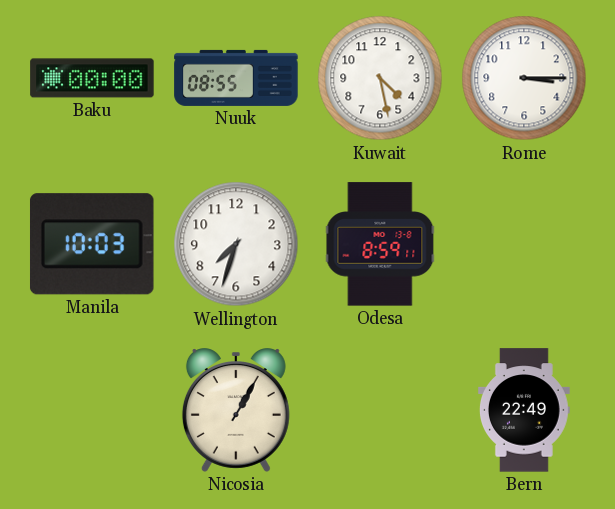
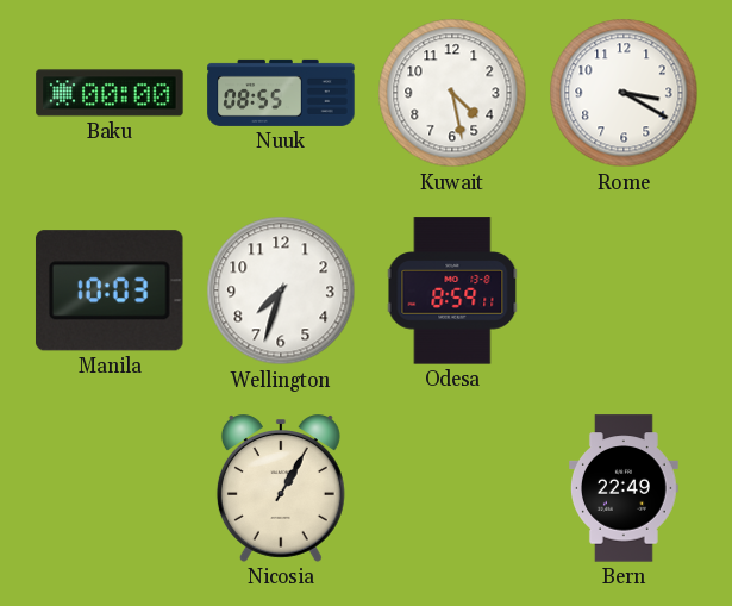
Rome: 3:15 -> 3:20 (624, 93)
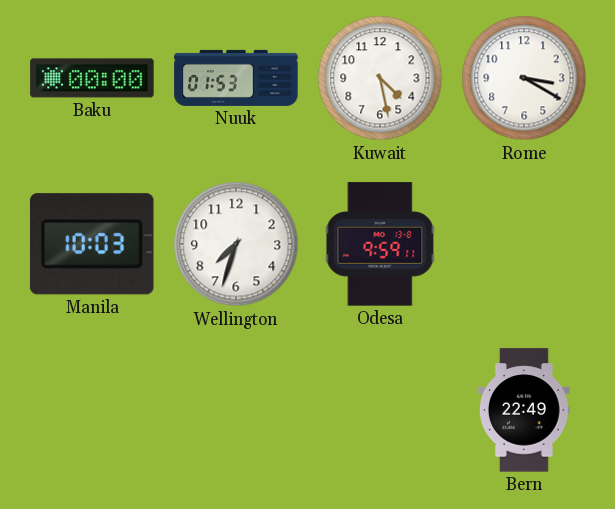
Nuuk: 08:55 -> 01:53 (236, 78)
Odesa: 8:59 -> 9:59 (380, 244)
Nicosia: 1:05 -> none (281, 488)
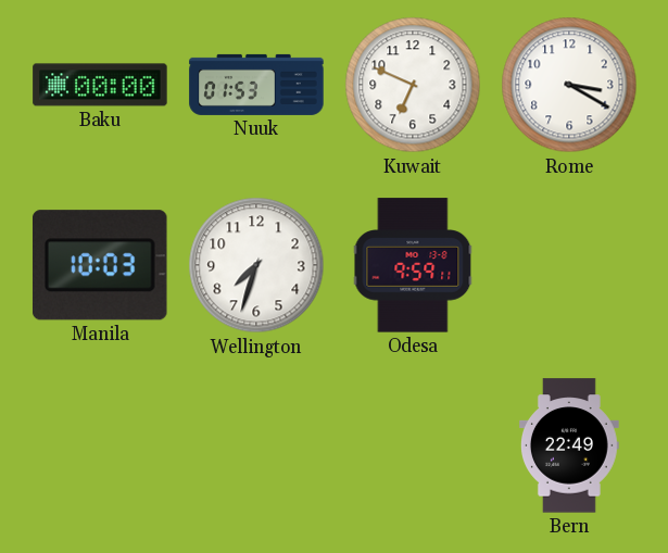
Kuwait: 4:28 -> 6:49 (413, 85)
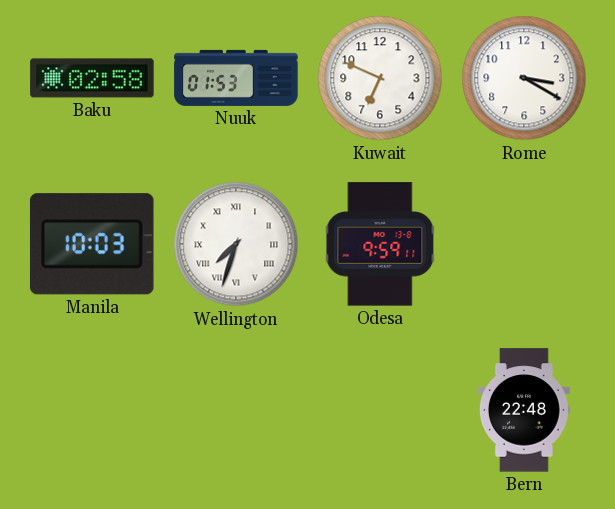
Baku: 00:00 -> 02:58 (92, 78)
Wellington numerals: Arabic -> Roman (236, 244)
Bern: 22:49 -> 22:48 (525, 410)
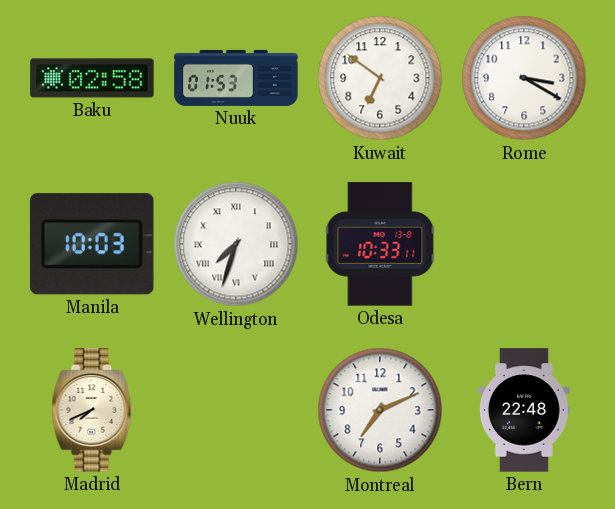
Kuwait: 6:49 -> 6:51 (380, 78)
Odesa: 9:59 -> 10:33 (380, 244)
Madrid: none -> 7:41 (92, 410)
Montreal: none -> 7:11 (380, 410)
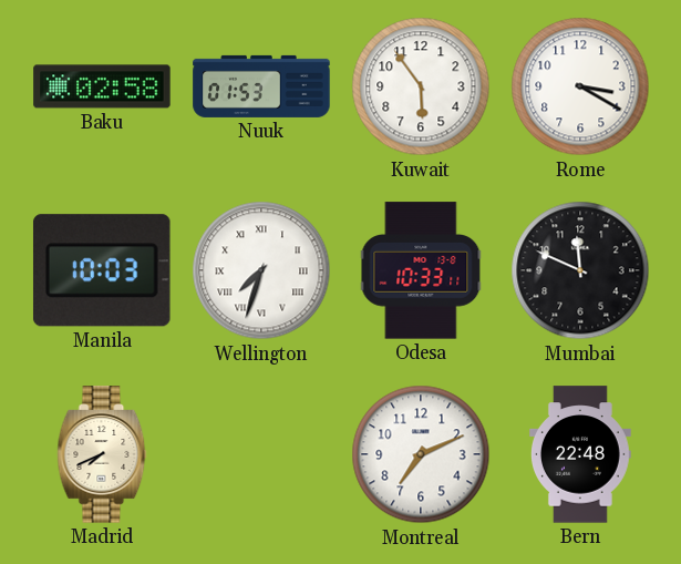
Kuwait: 6:51 -> 5:54 (421, 86)
Mumbai: none -> 11:49 (580, 270)
